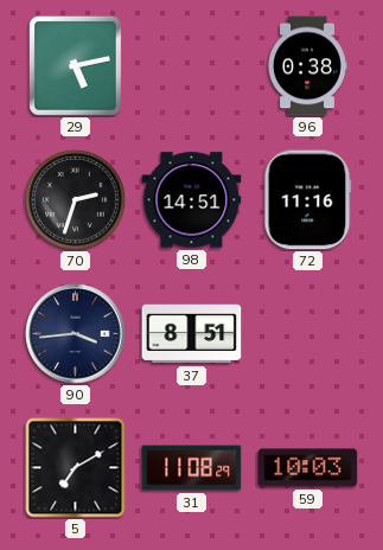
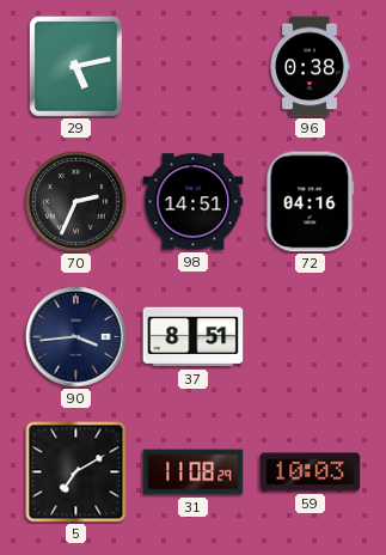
70: 2:33 -> 2:34 (76, 202)
72: 11:16 -> 04:16 (311, 202)
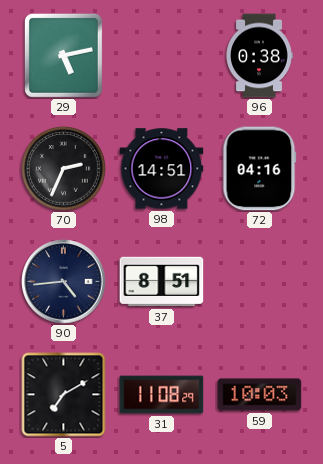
90: 3:44 -> 4:44 (64, 282)
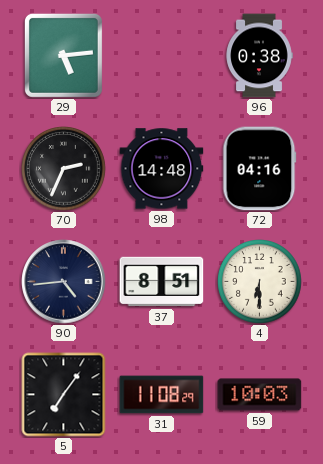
29: 5:13 -> 5:14 (63, 55)
98: 14:51 -> 14:48 (162, 169)
4: none -> 6:30 (260, 282)
5: 7:10 -> 7:06 (64, 395)
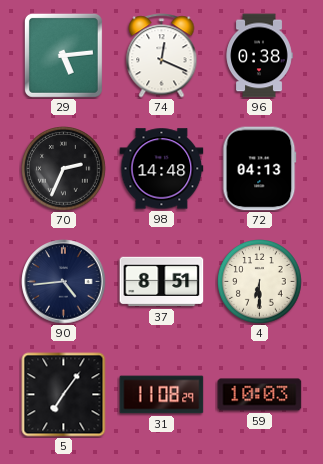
74: none -> 12:19 (162, 56)
72: 04:16 -> 04:13 (260, 169)
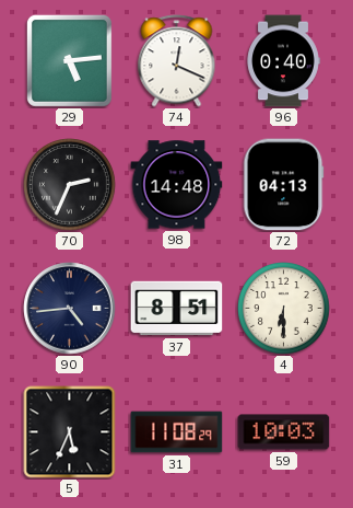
96: 0:38 -> 0:40 (283, 61)
5: 7:06 -> 5:34 (70, 432)
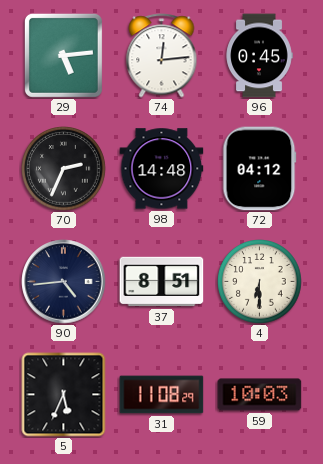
74: 12:19 -> 12:14 (162, 56)
96: 0:40 -> 0:45 (259, 56)
72: 04:13 -> 04:12 (260, 169)
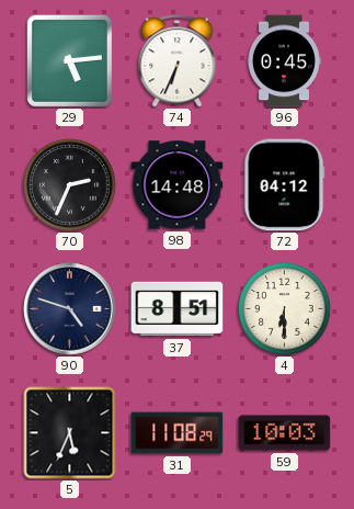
74: 12:14 -> 6:34 (178, 61)
90: 4:44 -> 4:48 (70, 309)
